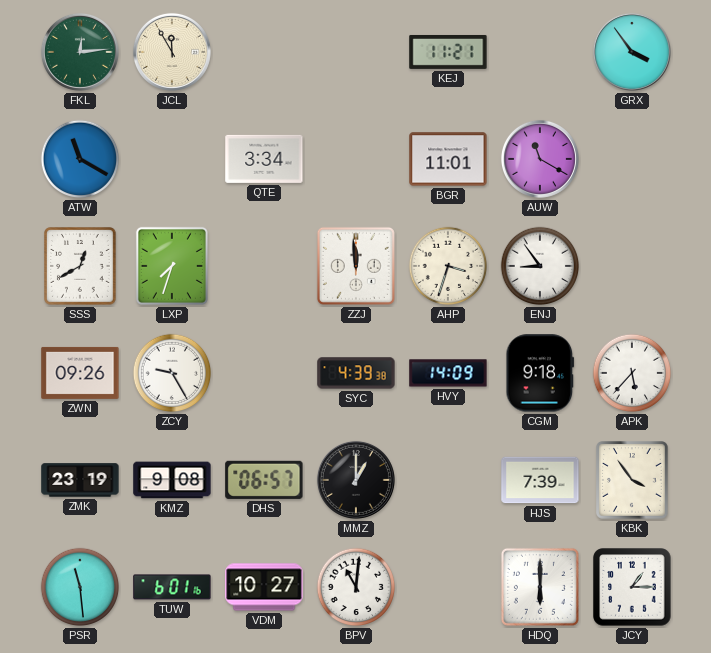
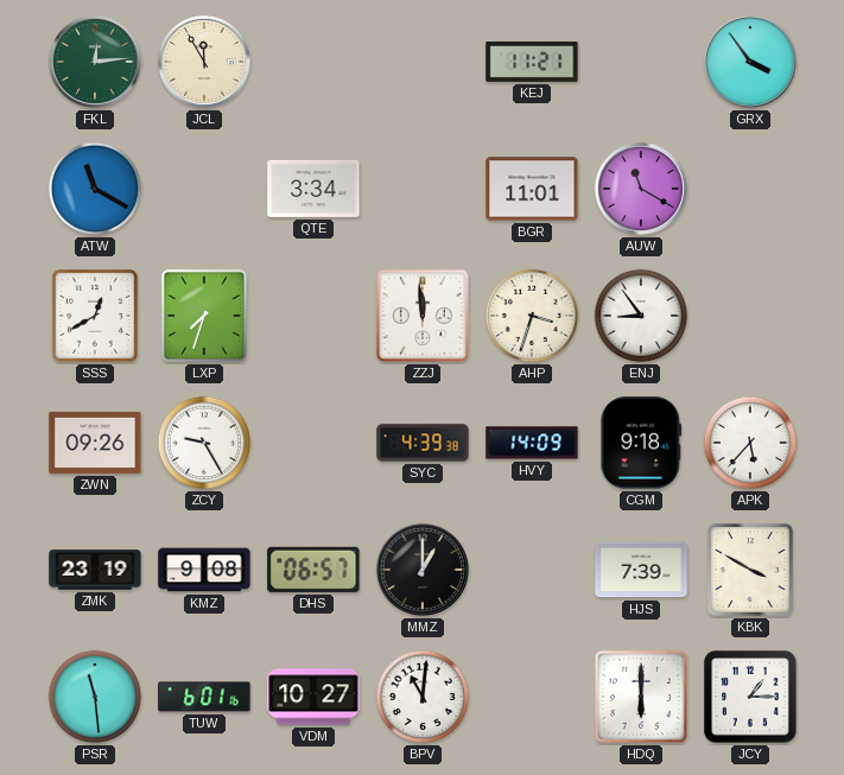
KBK: 3:54 -> 3:50 (751, 570)
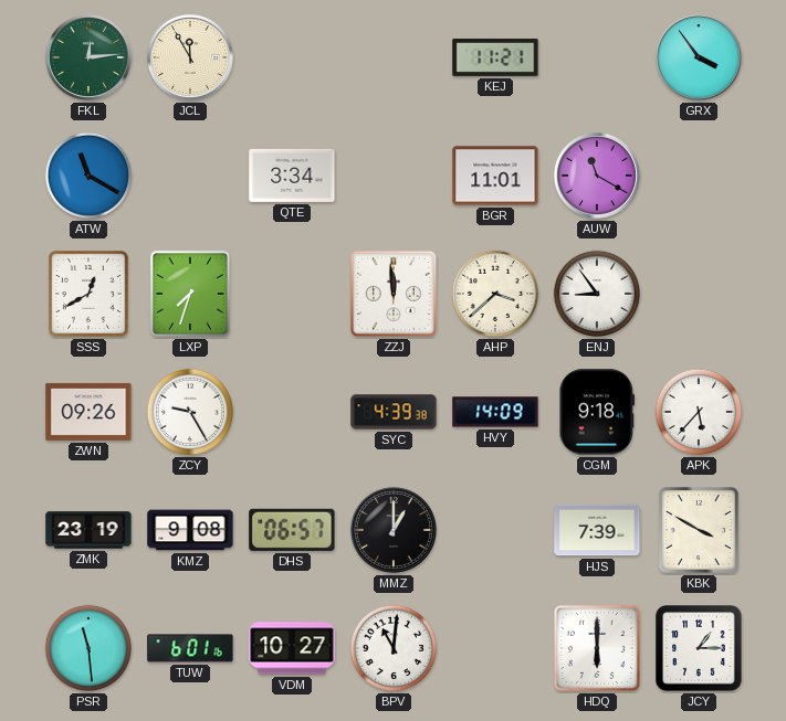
AHP: 3:33 -> 3:38 (495, 294)
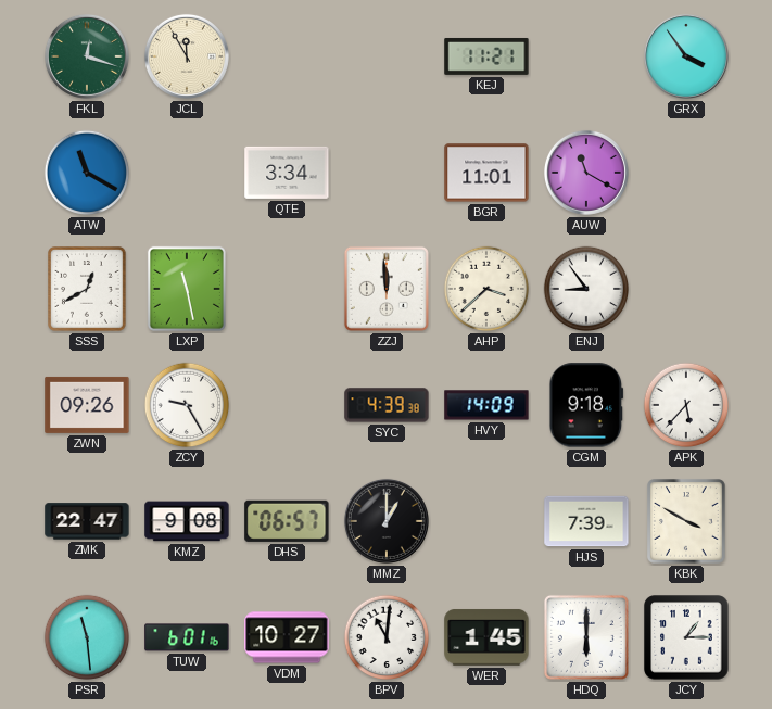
FKL: 12:14 -> 12:18 (87, 56)
LXP: 7:33 -> 11:28 (187, 289)
ZMK: 23:19 -> 22:47 (87, 521)
WER: none -> 1:45 (486, 637)
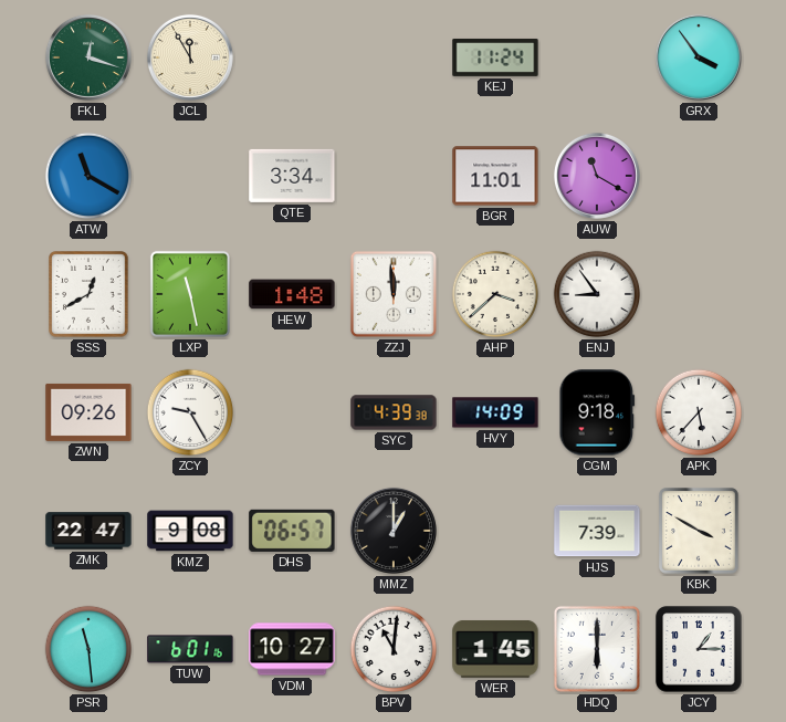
KEJ: 11:21 -> 11:24 (495, 57)
HEW: none -> 1:48 (292, 294)
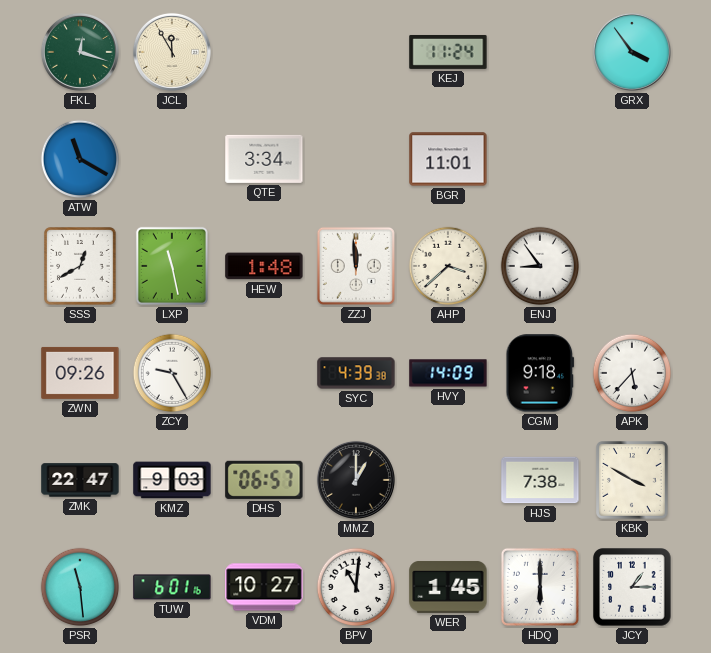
AUW: 11:20 -> none (597, 176)
KMZ: 9:08 -> 9:03 (172, 480)
HJS: 7:39 -> 7:38 (540, 480)
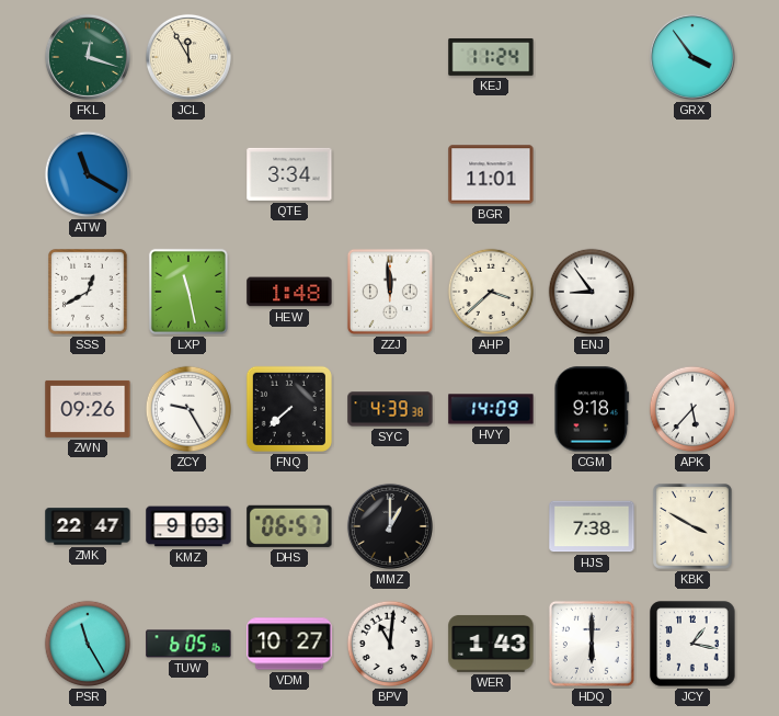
FNQ: none -> 7:38 (289, 409)
PSR: 11:29 -> 11:25 (88, 644)
TUW: 6:01 -> 6:05 (188, 644)
WER: 1:45 -> 1:43 (491, 644)
JCY: 1:15 -> 1:17 (692, 644)
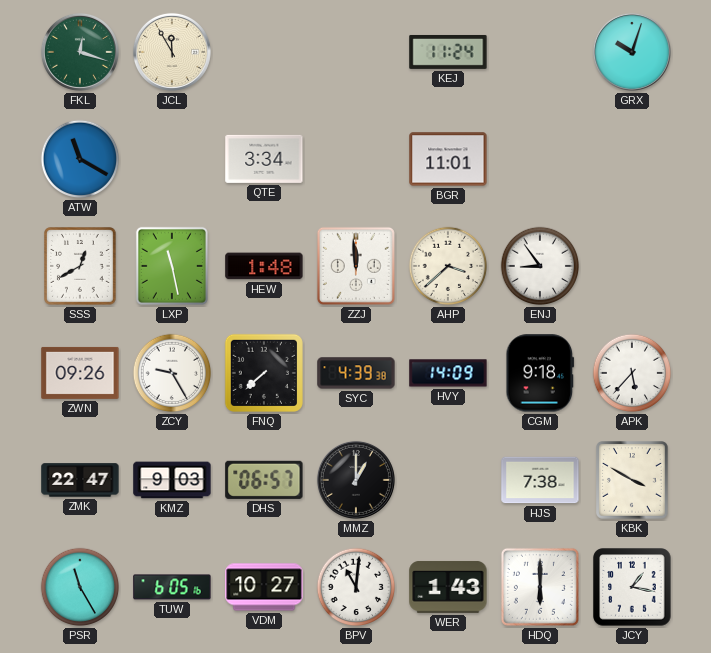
GRX: 3:54 -> 10:03 (632, 52)
